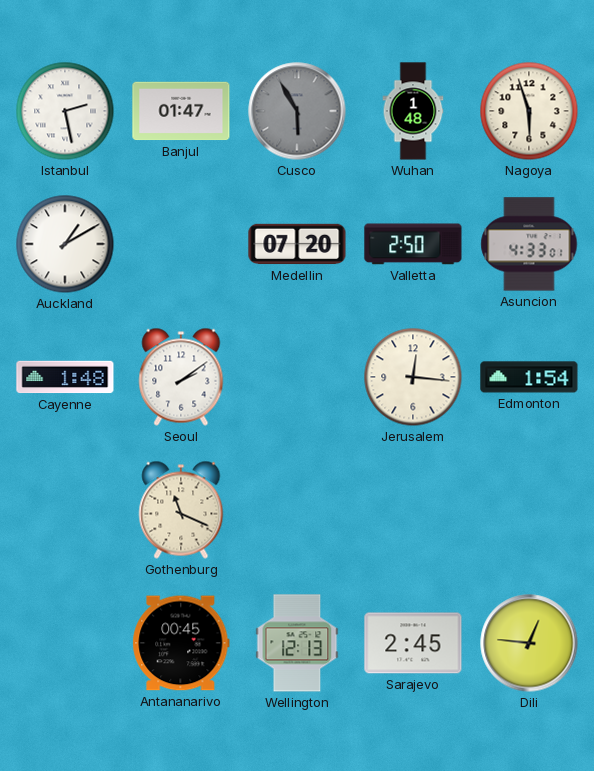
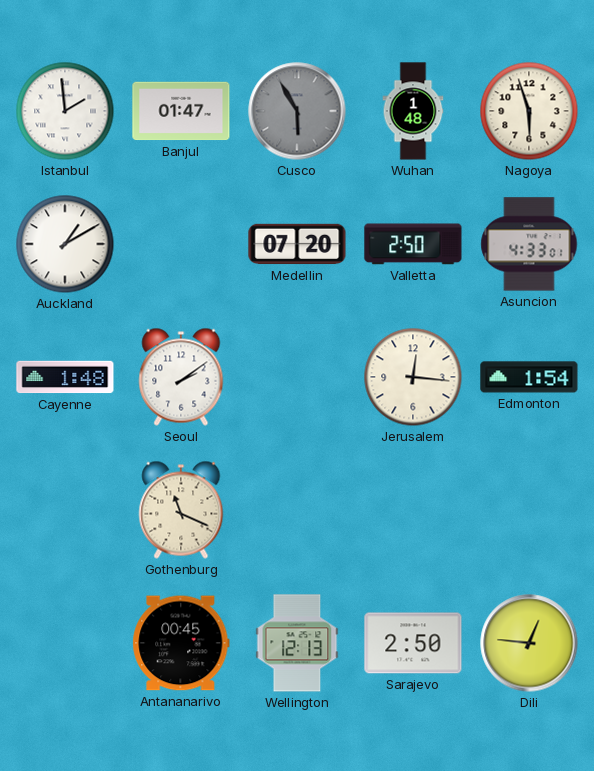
Istanbul: 2:28 -> 1:59 (65, 111)
Sarajevo: 2:45 -> 2:50 (413, 643)
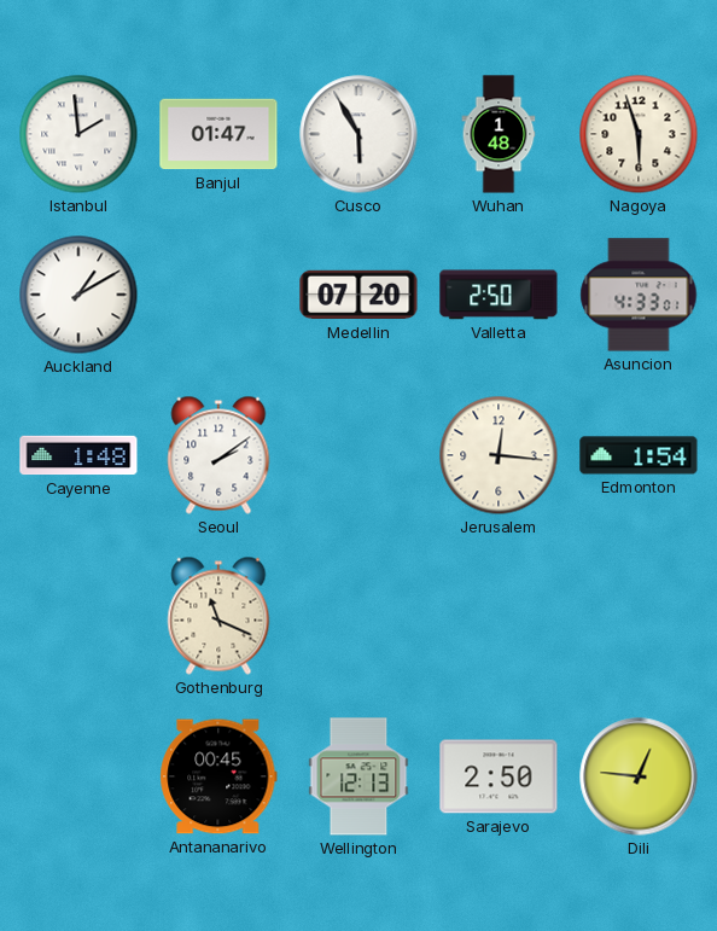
Cusco dial: grey -> white (358, 134)
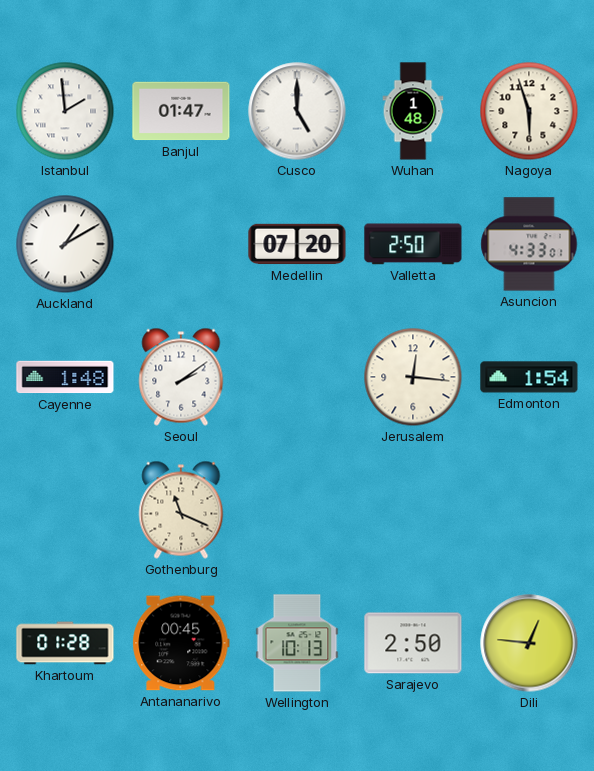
Cusco: 5:55 -> 5:00 (297, 111)
Khartoum: none -> 01:28 (65, 643)
Wellington: 12:13 -> 10:13 (297, 643)
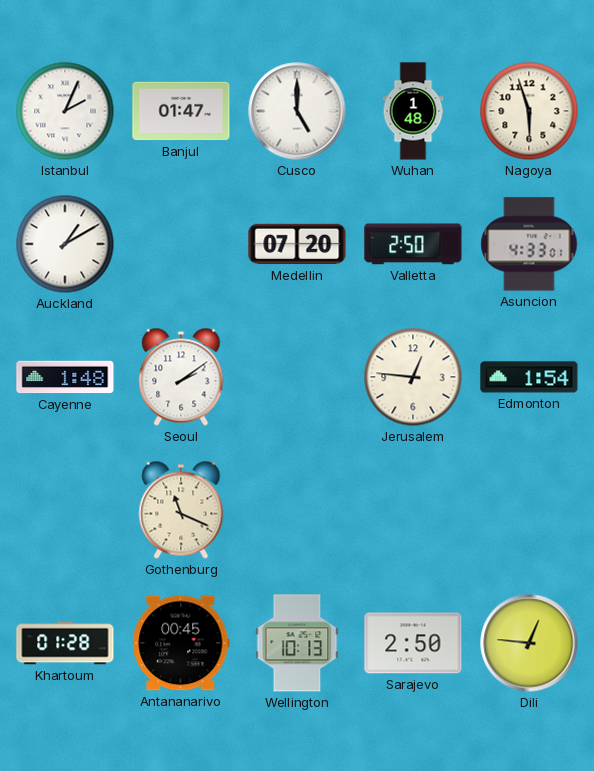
Istanbul: 1:59 -> 2:04 (65, 111)
Jerusalem: 12:16 -> 12:46 (413, 377)
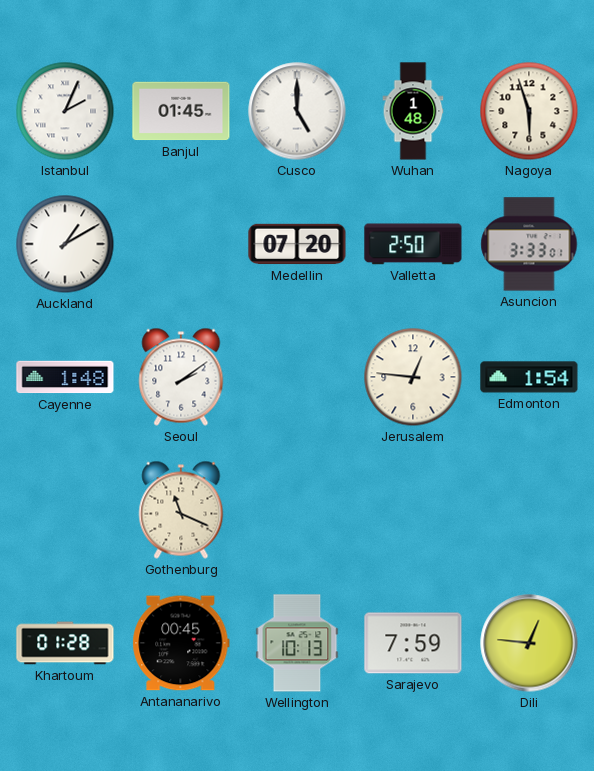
Banjul: 01:47 -> 01:45 (181, 111)
Asuncion: 4:33 -> 3:33 (529, 244)
Sarajevo: 2:50 -> 7:59 (413, 643)
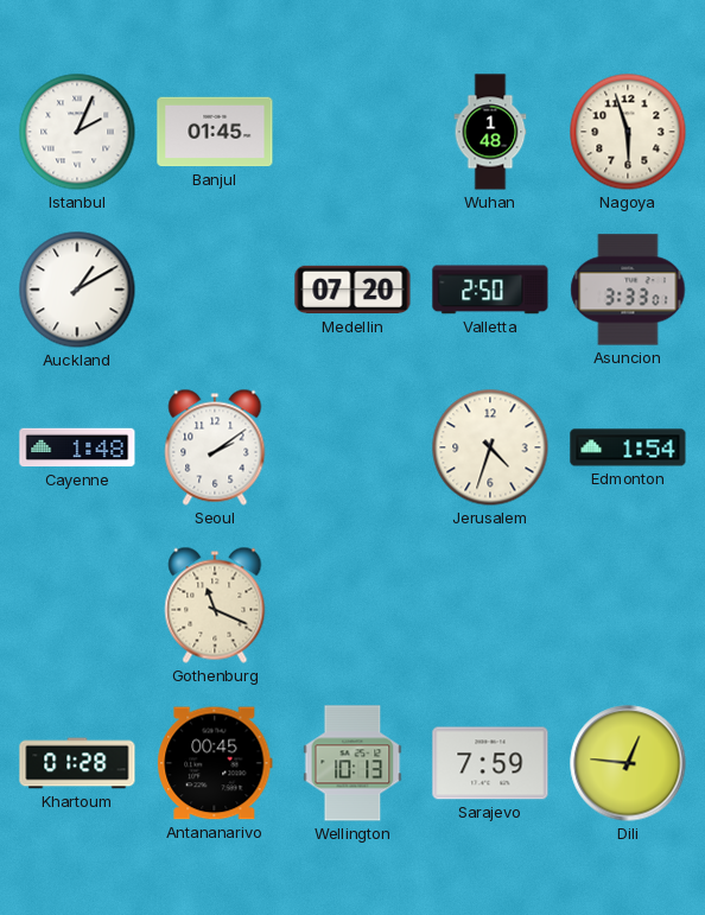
Cusco: 5:00 -> none (297, 111)
Jerusalem: 12:46 -> 4:33 (490, 447)
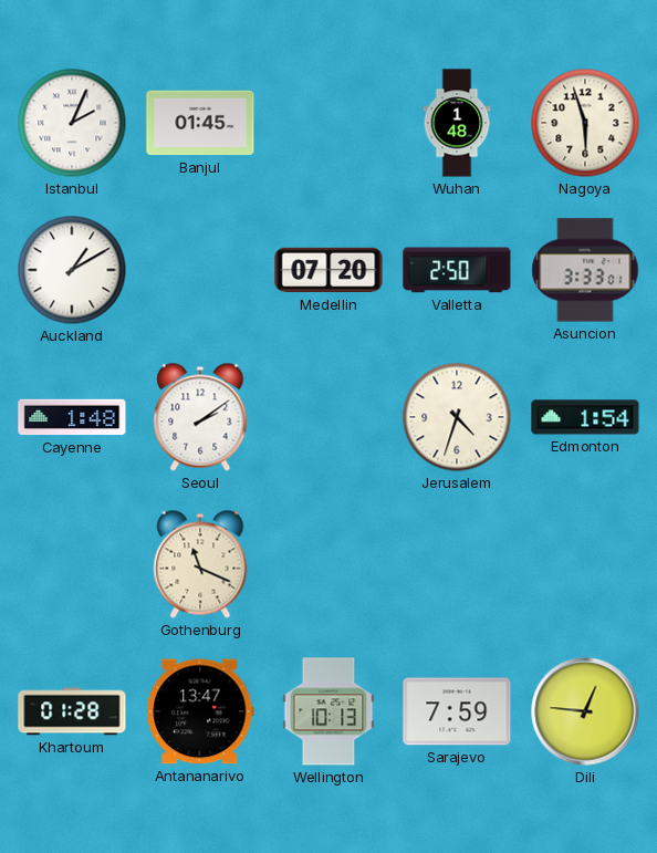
Antananarivo: 00:45 -> 13:47 (200, 711)
